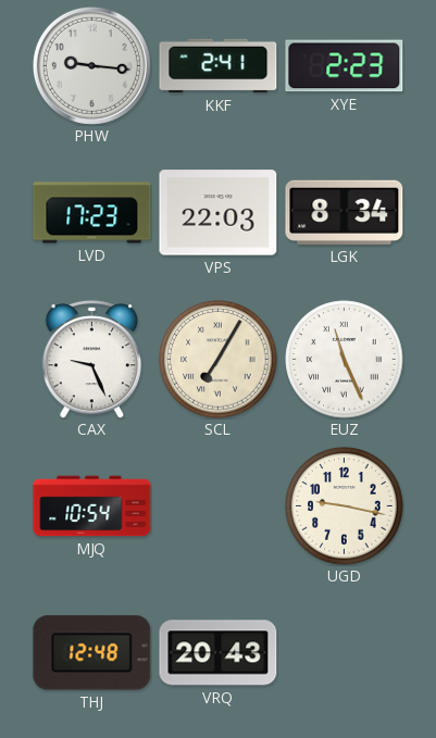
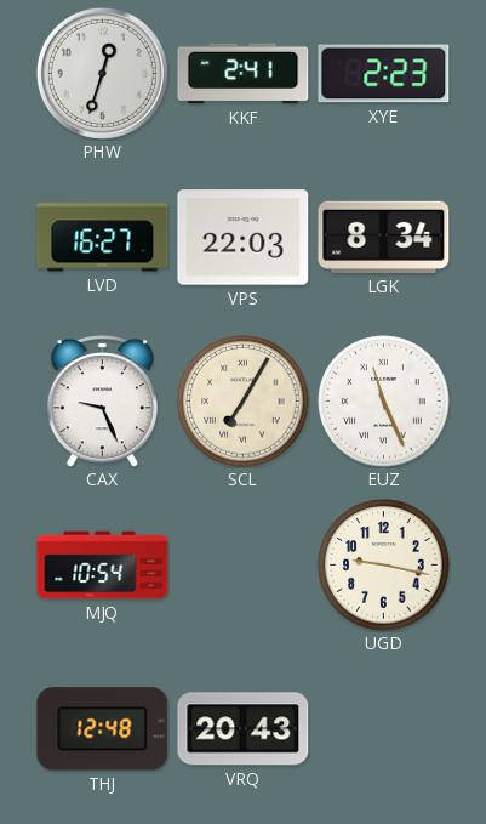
PHW: 9:16 -> 12:33 (102, 73)
LVD: 17:23 -> 16:27 (103, 238)
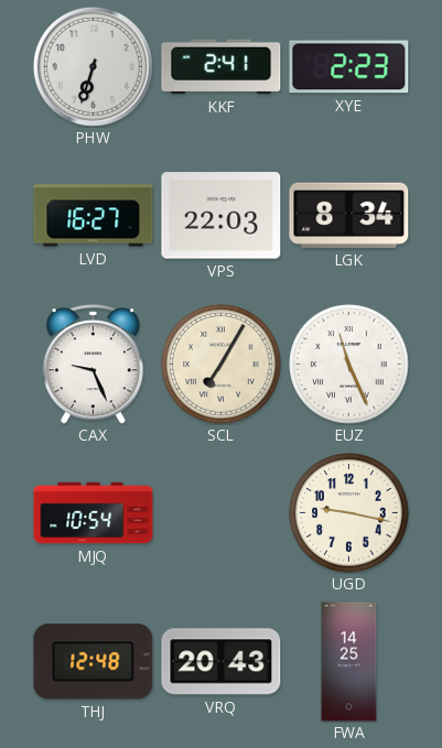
PHW: 12:33 -> 6:33 (93, 66)
FWA: none -> 14:25 (349, 662)
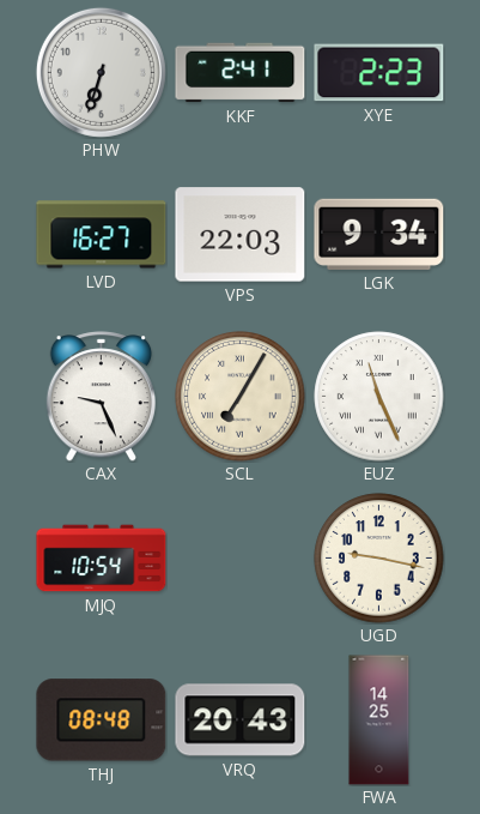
LGK: 8:34 -> 9:34 (379, 234)
THJ: 12:48 -> 08:48 (102, 720)
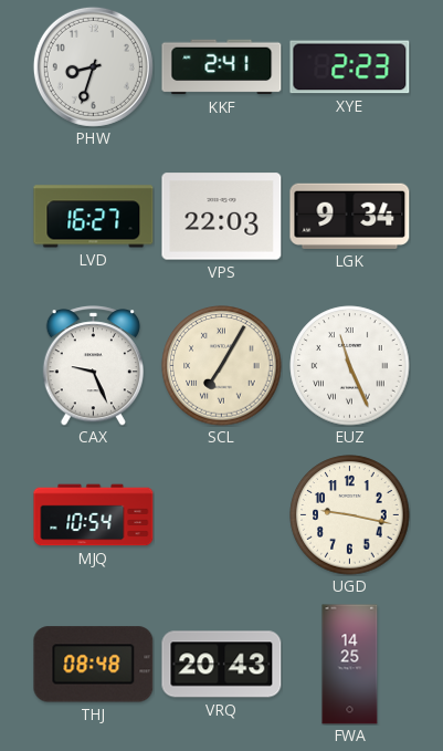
PHW: 6:33 -> 8:33 (93, 66)
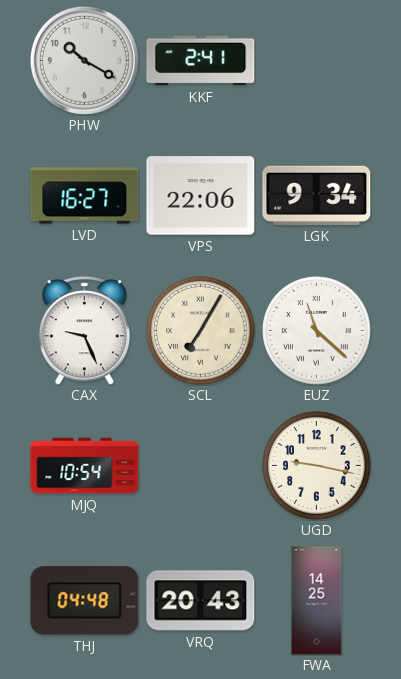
PHW: 8:33 -> 10:20 (84, 60)
XYE: 2:23 -> none (350, 67)
VPS: 22:03 -> 22:06 (201, 196)
EUZ: 11:26 -> 11:22 (317, 331)
THJ: 08:48 -> 04:48 (85, 601)
